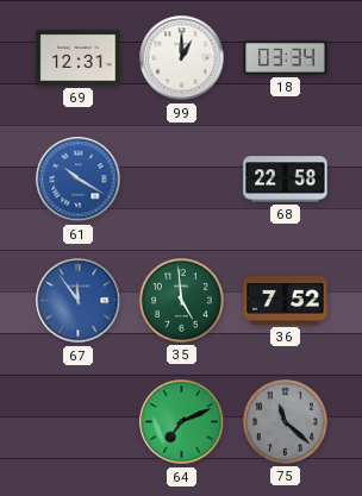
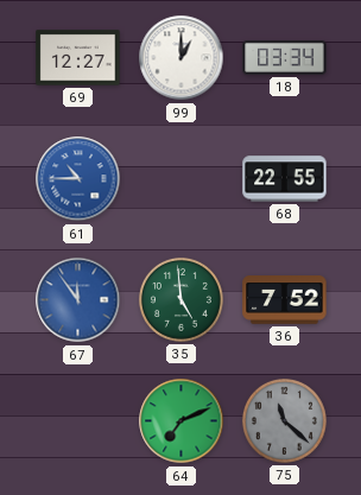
69: 12:31 -> 12:27 (78, 58)
61: 10:20 -> 10:45 (78, 179)
68: 22:58 -> 22:55 (285, 179)
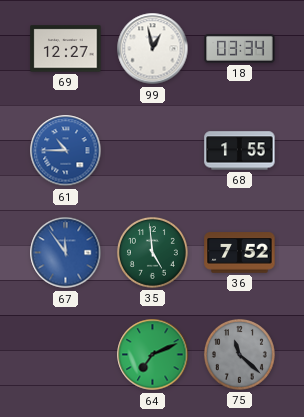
99: 1:00 -> 12:58 (153, 49)
68: 22:55 -> 1:55 (240, 151)
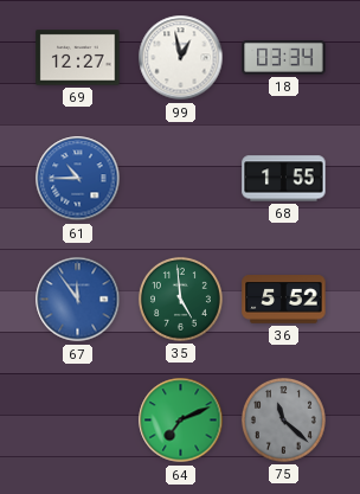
36: 7:52 -> 5:52 (284, 300)
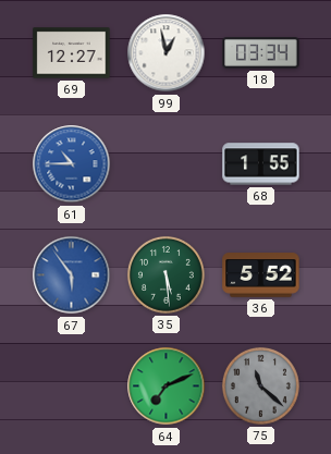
67: 11:54 -> 5:54 (72, 275)
35: 4:59 -> 5:29 (165, 274)
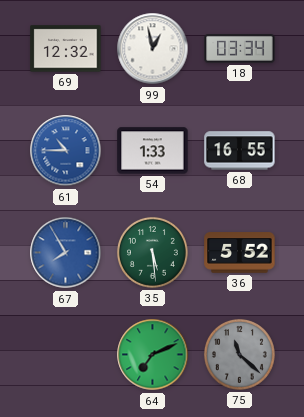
69: 12:27 -> 12:32 (66, 49)
54: none -> 1:33 (153, 151)
68: 1:55 -> 16:55 (240, 151)
67: 5:54 -> 7:55 (66, 253)
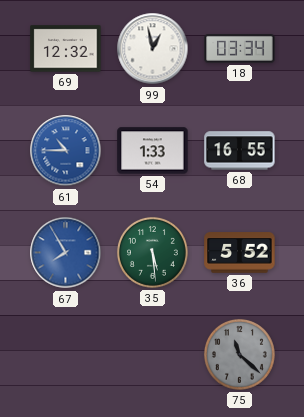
64: 7:11 -> none (153, 355)
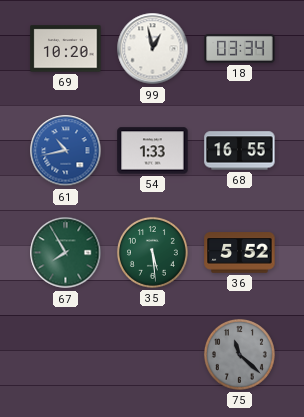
69: 12:32 -> 10:20 (66, 49)
61: 10:45 -> 10:43 (66, 151)
67 dial: blue -> green (66, 253)
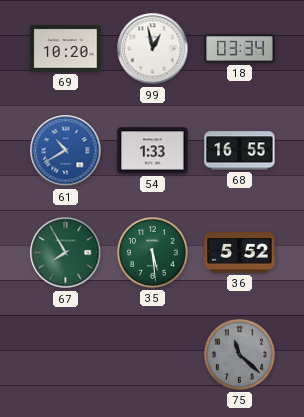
61: 10:43 -> 10:40 (66, 151)
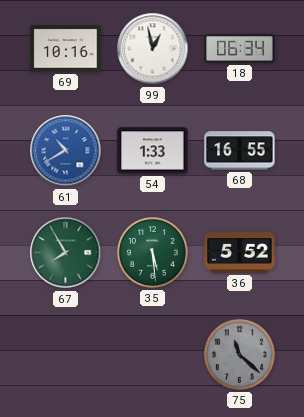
69: 10:20 -> 10:16 (66, 49)
18: 03:34 -> 06:34 (240, 49)
